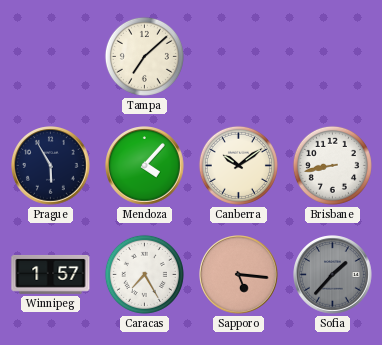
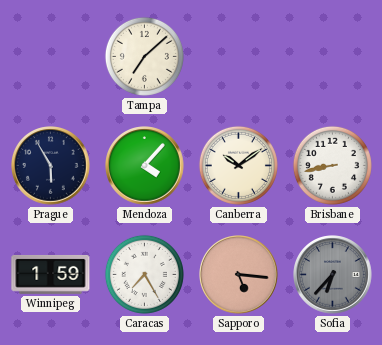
Winnipeg: 1:57 -> 1:59 (51, 274)
Sofia: 1:37 -> 6:37 (333, 275)
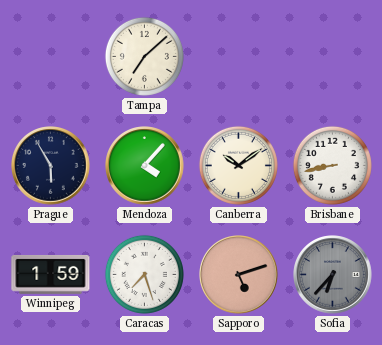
Caracas: 7:25 -> 7:27 (144, 274)
Sapporo: 5:16 -> 5:12 (239, 275)
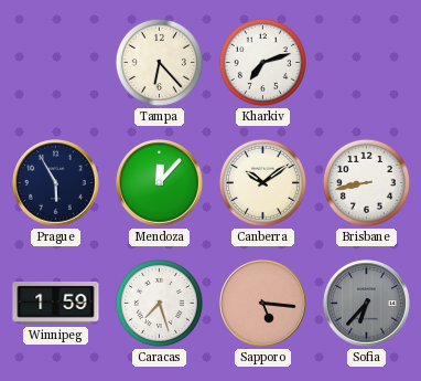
Tampa: 7:08 -> 6:23 (159, 62)
Kharkiv: none -> 7:12 (262, 62)
Mendoza: 4:07 -> 12:07 (160, 183)
Sapporo: 5:12 -> 5:16 (263, 304)
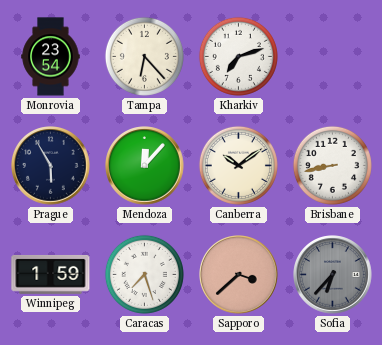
Monrovia: none -> 23:54 (51, 57)
Sapporo: 5:16 -> 3:38 (239, 275)
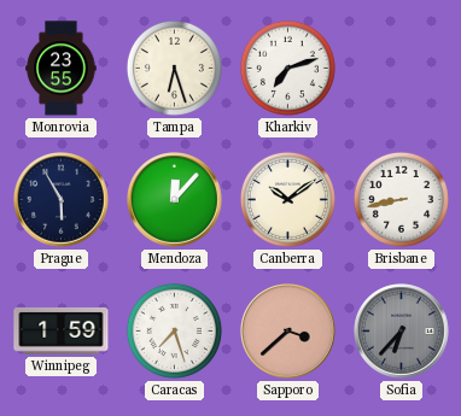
Monrovia: 23:54 -> 23:55 (62, 69)
Tampa: 6:23 -> 6:27 (174, 68)
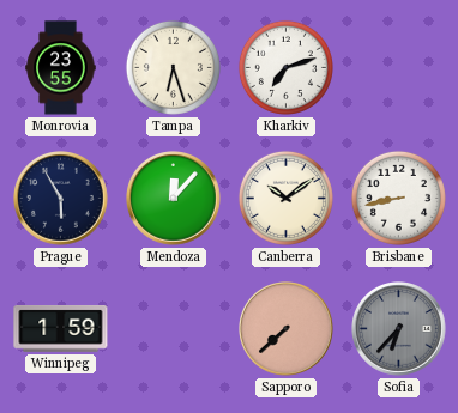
Caracas: 7:27 -> none (174, 330)
Sapporo: 3:38 -> 7:38 (287, 329)
